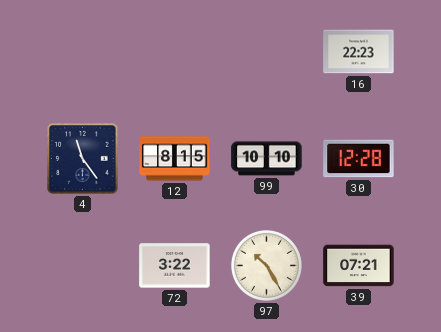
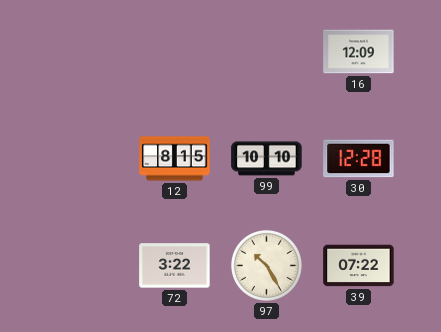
16: 22:23 -> 12:09 (359, 52)
4: 11:24 -> none (83, 159)
39: 07:21 -> 07:22 (359, 266)
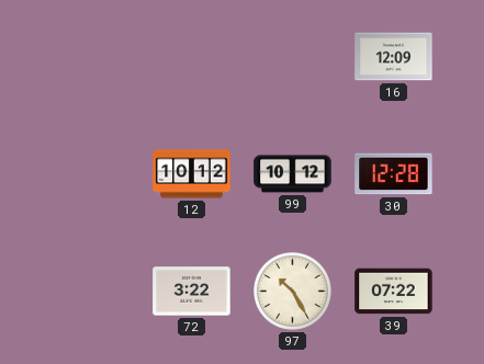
12: 8:15 -> 10:12 (192, 174)
99: 10:10 -> 10:12 (293, 174)
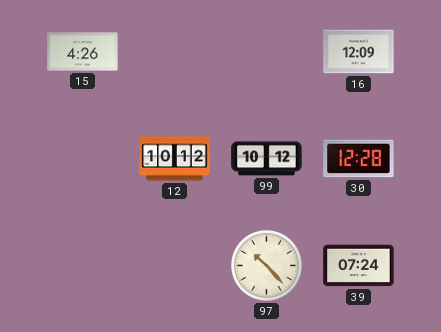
15: none -> 4:26 (83, 52)
72: 3:22 -> none (192, 292)
97: 10:25 -> 10:23 (266, 265)
39: 07:22 -> 07:24 (359, 266)
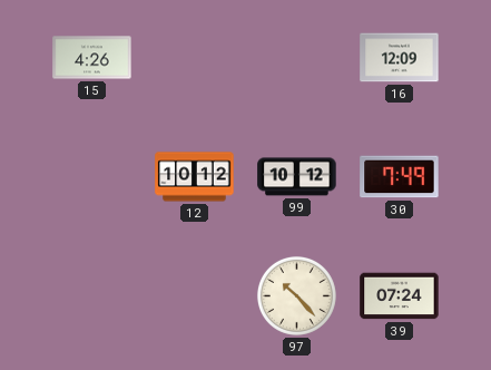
30: 12:28 -> 7:49 (400, 177)
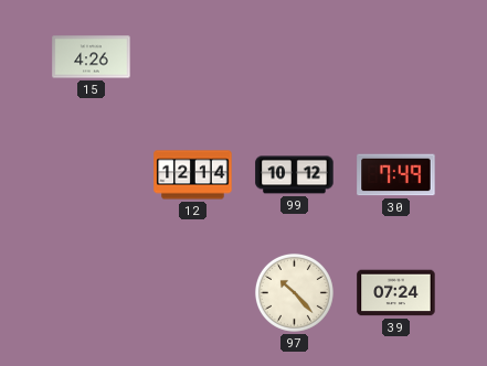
16: 12:09 -> none (400, 58)
12: 10:12 -> 12:14 (193, 175)
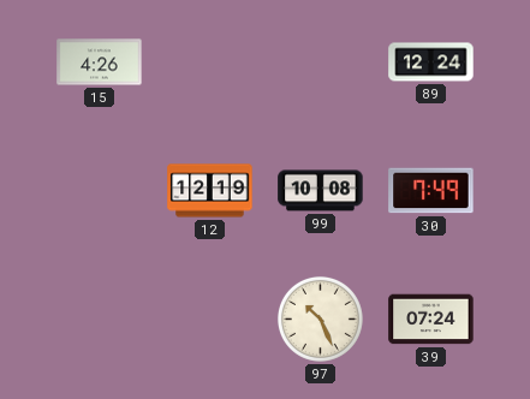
89: none -> 12:24 (431, 62)
12: 12:14 -> 12:19 (210, 191)
99: 10:12 -> 10:08 (321, 191)
97: 10:23 -> 10:26 (320, 318)
